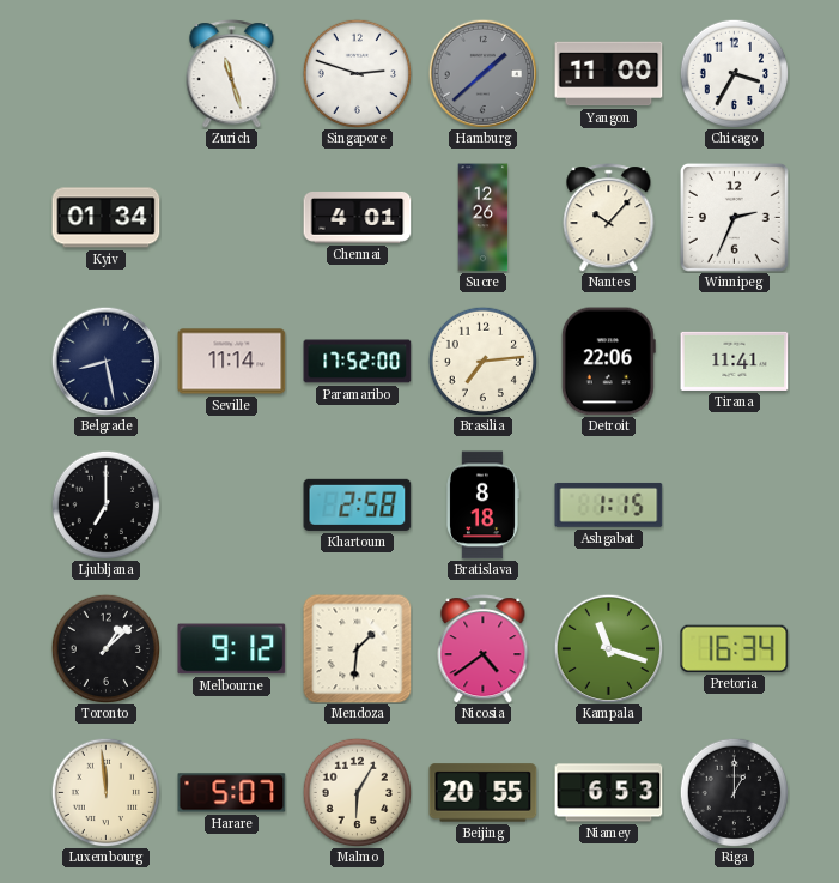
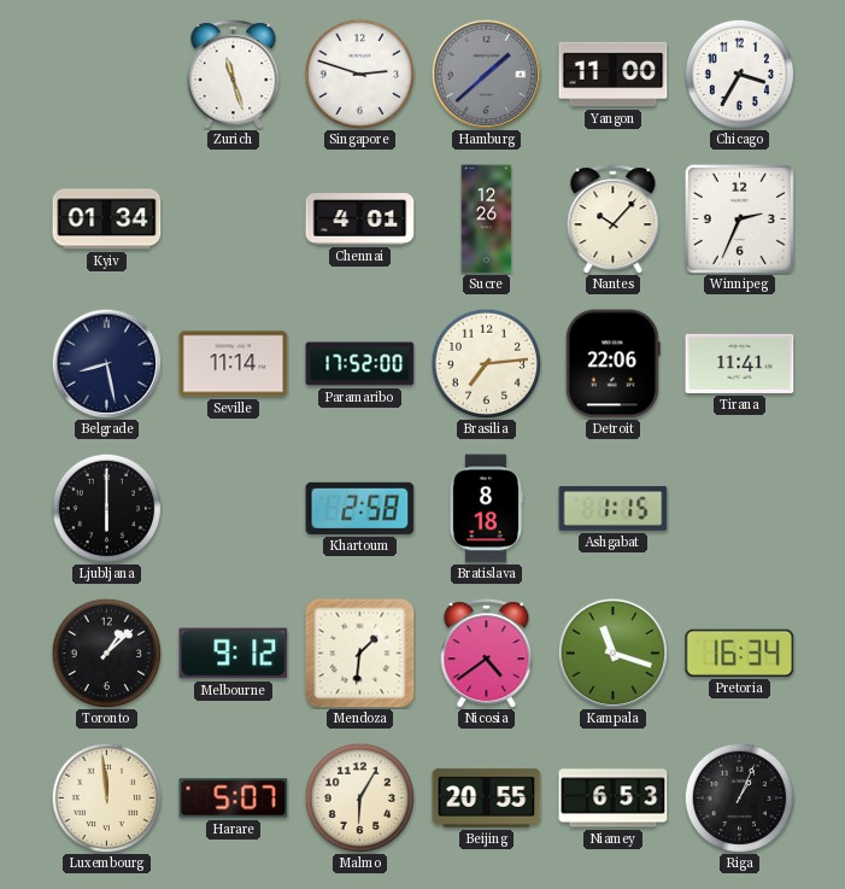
Ljubljana: 7:00 -> 6:00 (106, 508)
Riga: 1:00 -> 1:04 (739, 797)
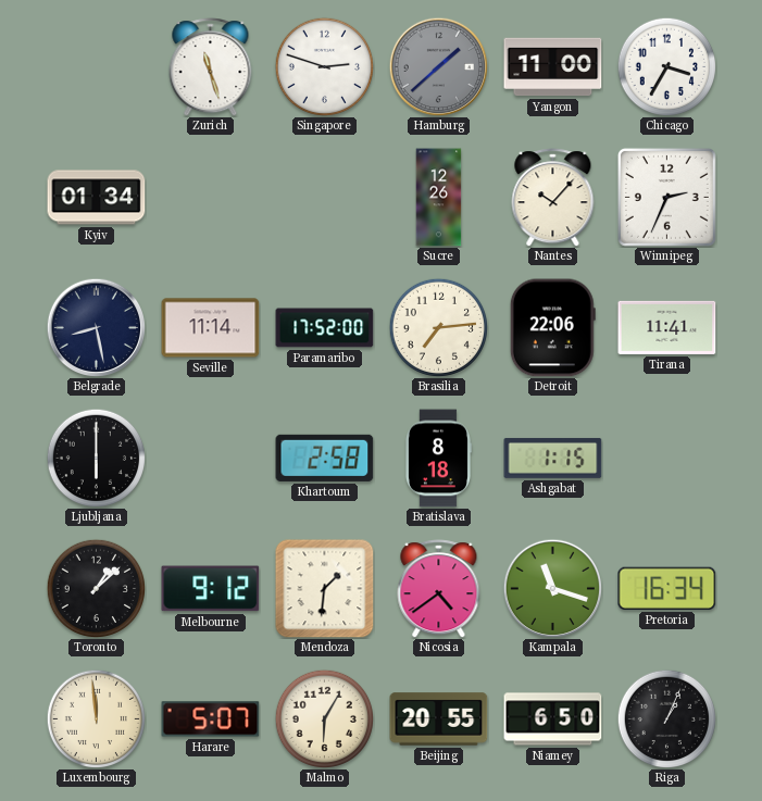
Chennai: 4:01 -> none (360, 220)
Niamey: 6:53 -> 6:50 (553, 719)
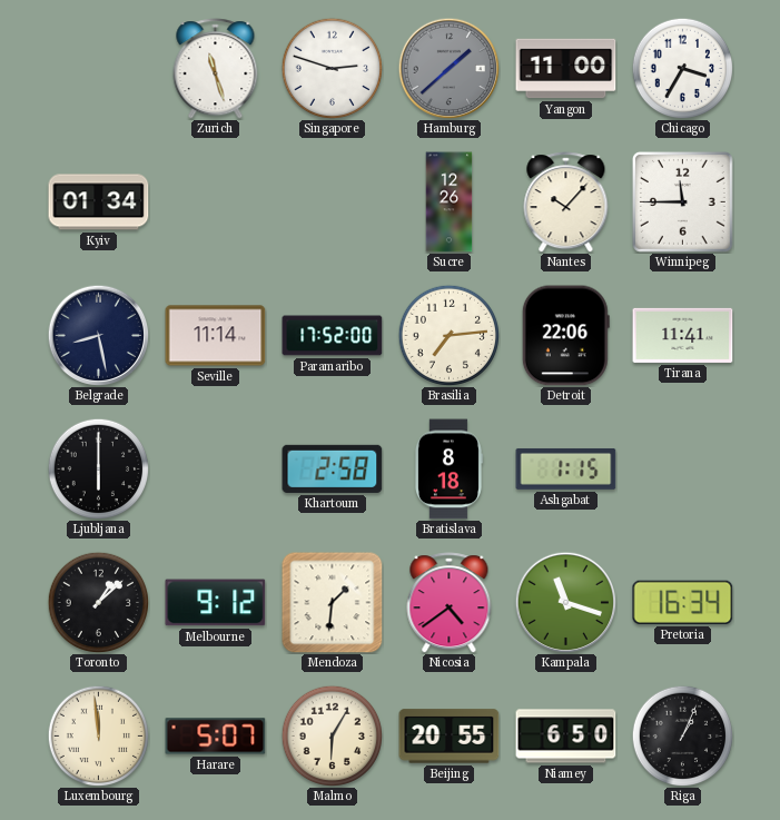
Winnipeg: 2:34 -> 11:45 (682, 201)
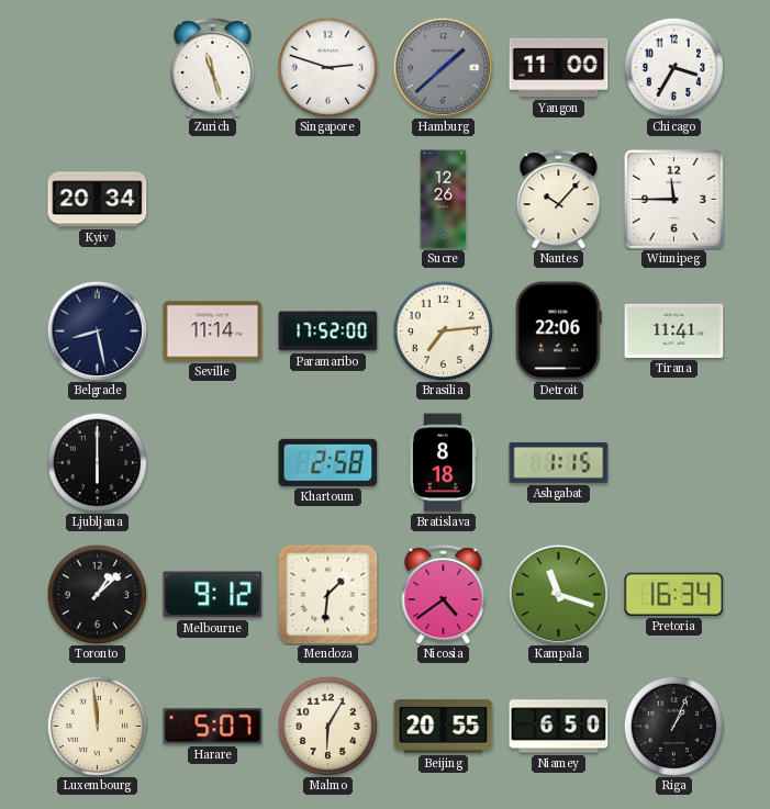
Kyiv: 01:34 -> 20:34 (98, 200)
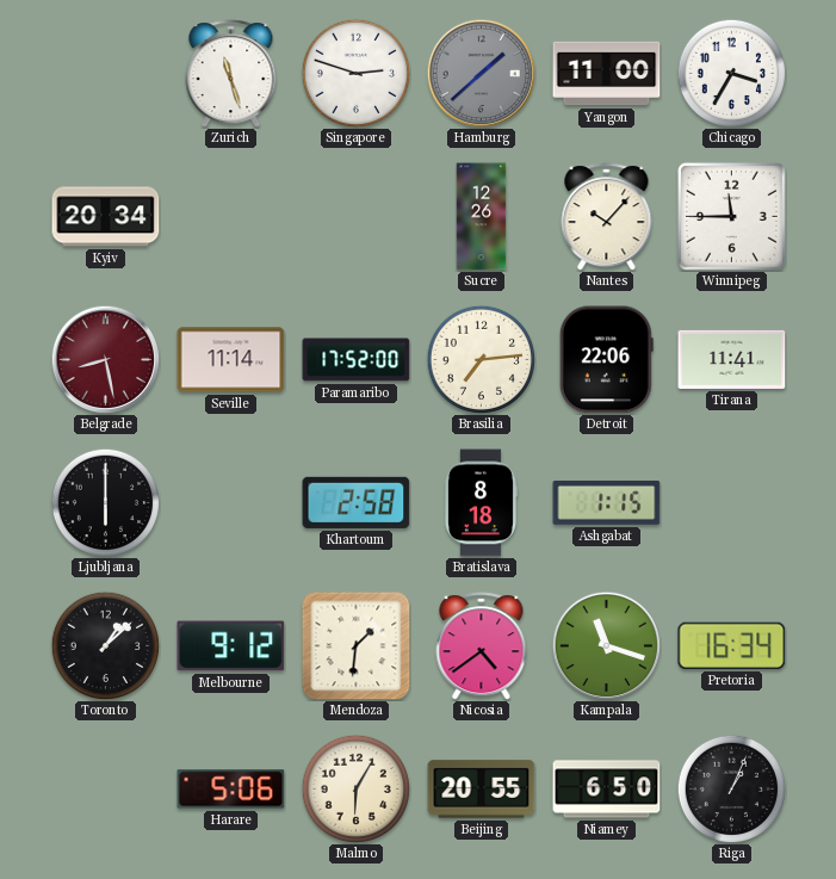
Belgrade dial: navy -> burgundy (105, 359)
Luxembourg: 11:59 -> none (97, 726)
Harare: 5:07 -> 5:06 (231, 790)
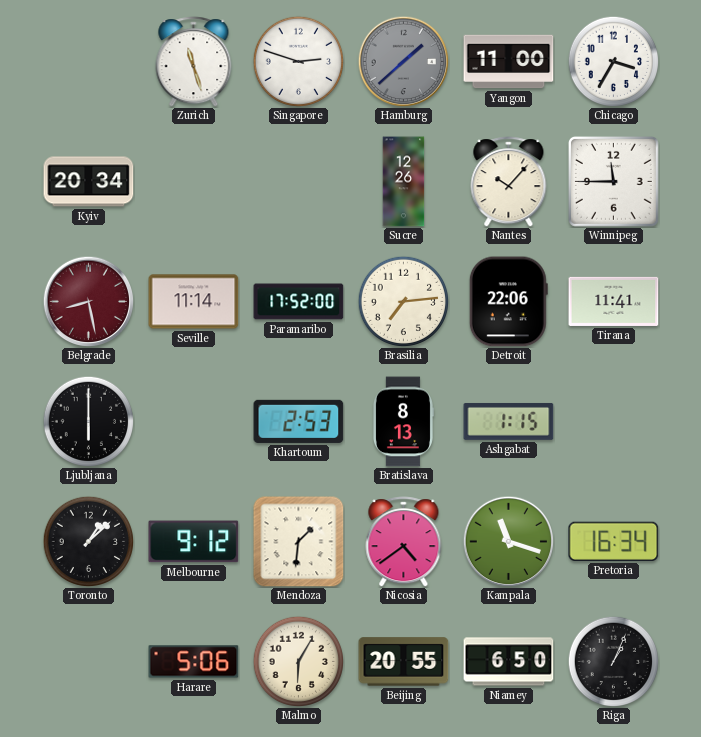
Khartoum: 2:58 -> 2:53 (299, 421)
Bratislava: 8:18 -> 8:13 (403, 422)
